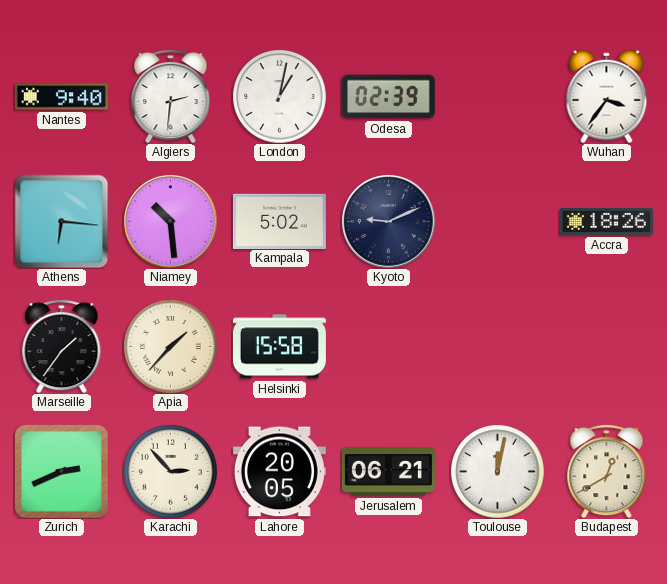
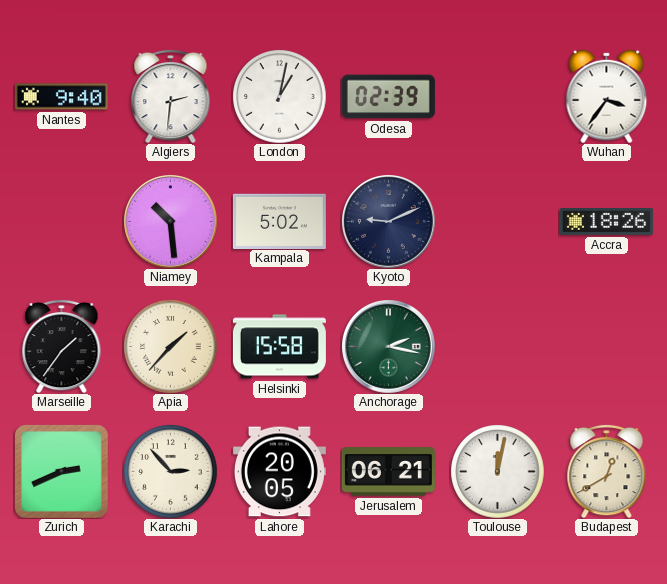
Athens: 6:16 -> none (61, 221)
Anchorage: none -> 2:17 (389, 347)
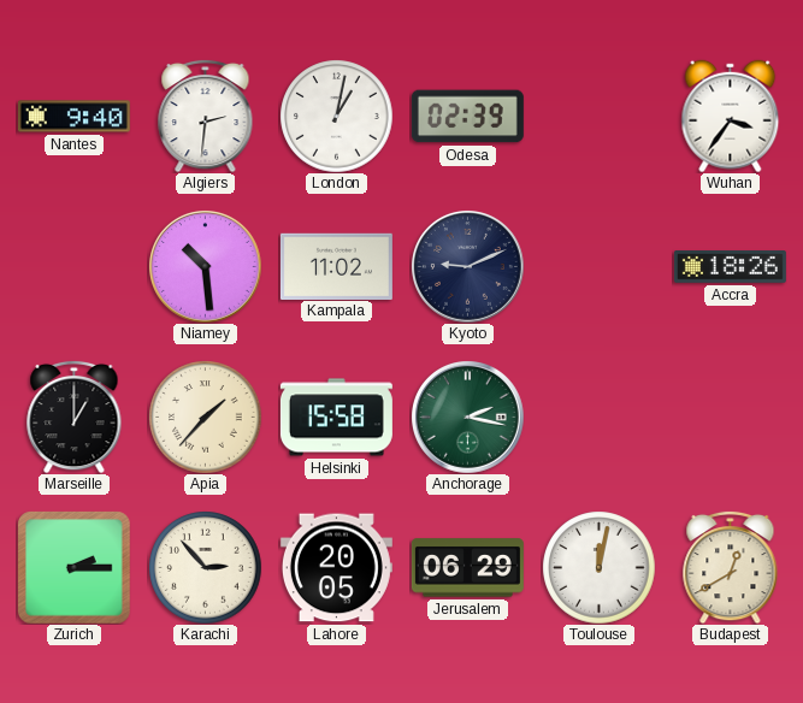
Kampala: 5:02 -> 11:02 (336, 266)
Marseille: 1:36 -> 1:00 (75, 417)
Zurich: 2:41 -> 2:15 (73, 567)
Jerusalem: 06:21 -> 06:29 (467, 568)
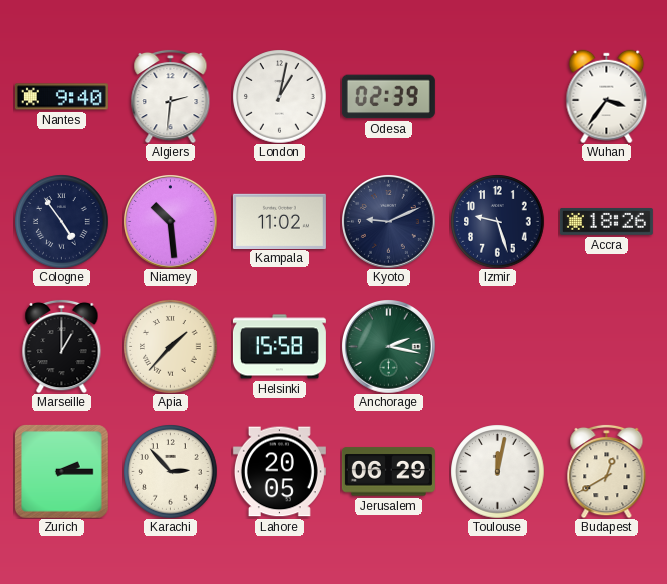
Cologne: none -> 4:54 (61, 221)
Izmir: none -> 9:27 (497, 221)
